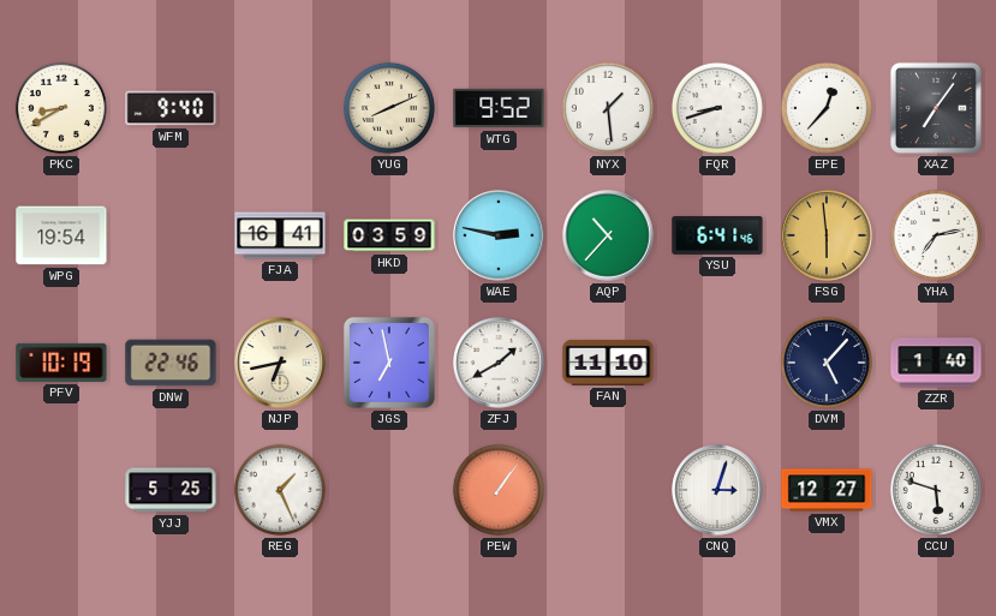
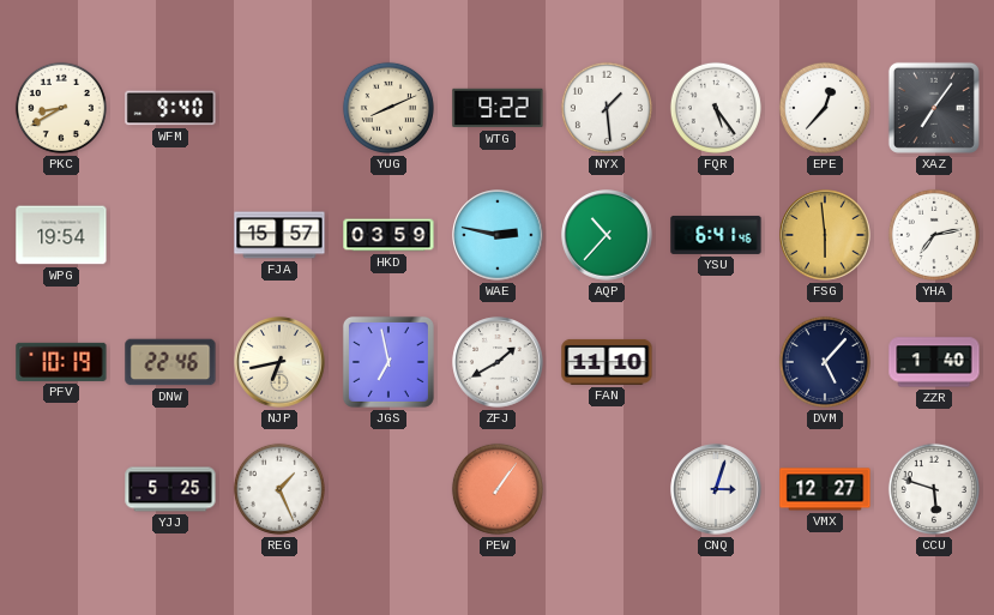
WTG: 9:52 -> 9:22 (498, 108)
FQR: 8:42 -> 5:24 (716, 108)
FJA: 16:41 -> 15:57 (279, 235)
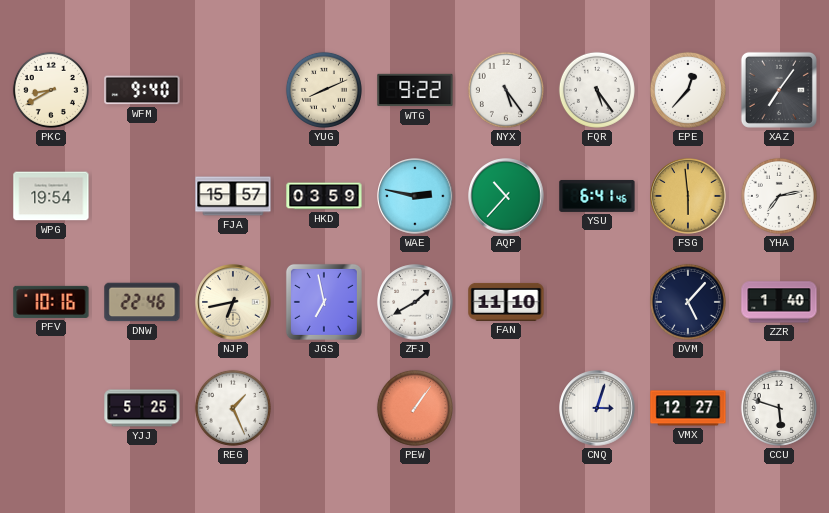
NYX: 1:29 -> 5:24 (506, 90)
PFV: 10:19 -> 10:16 (51, 302)
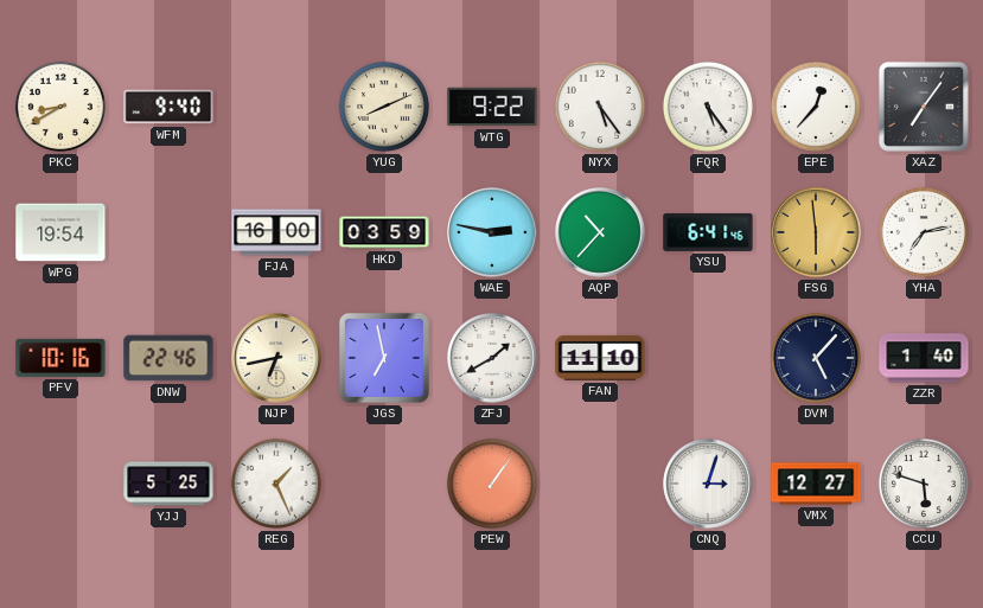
FJA: 15:57 -> 16:00 (276, 232)
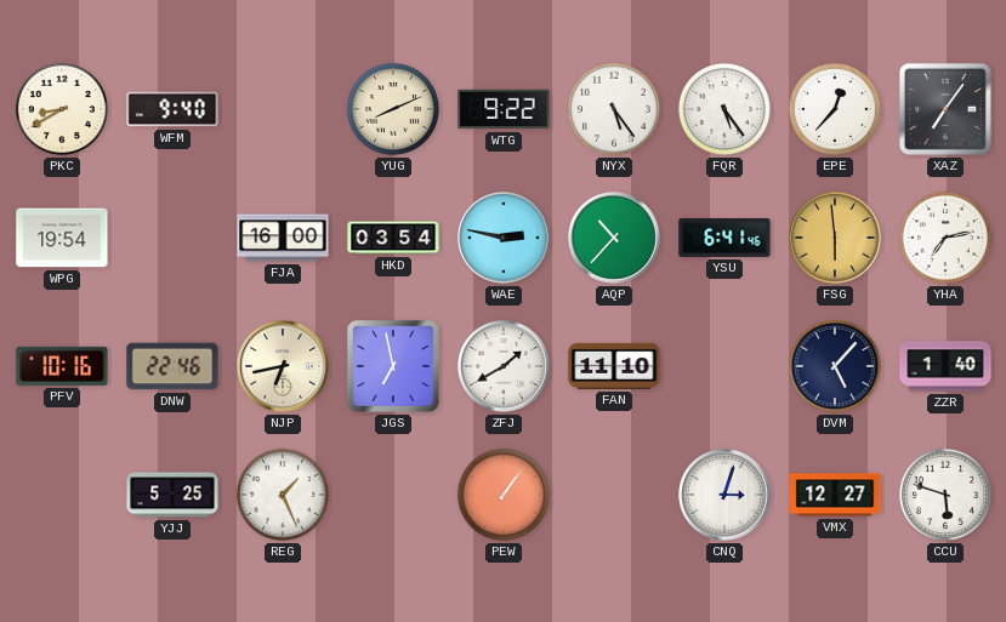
HKD: 03:59 -> 03:54 (393, 238)
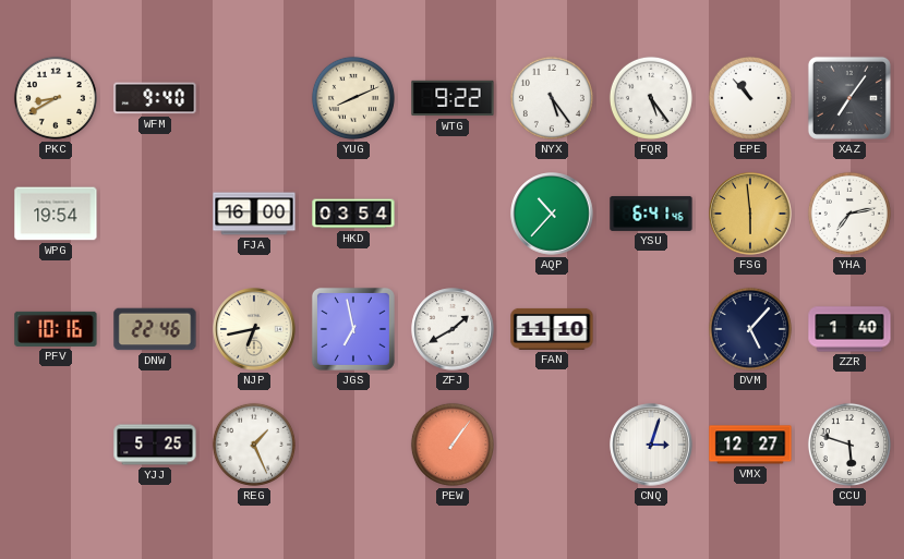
EPE: 12:37 -> 10:53 (750, 98)
WAE: 2:47 -> none (504, 238)
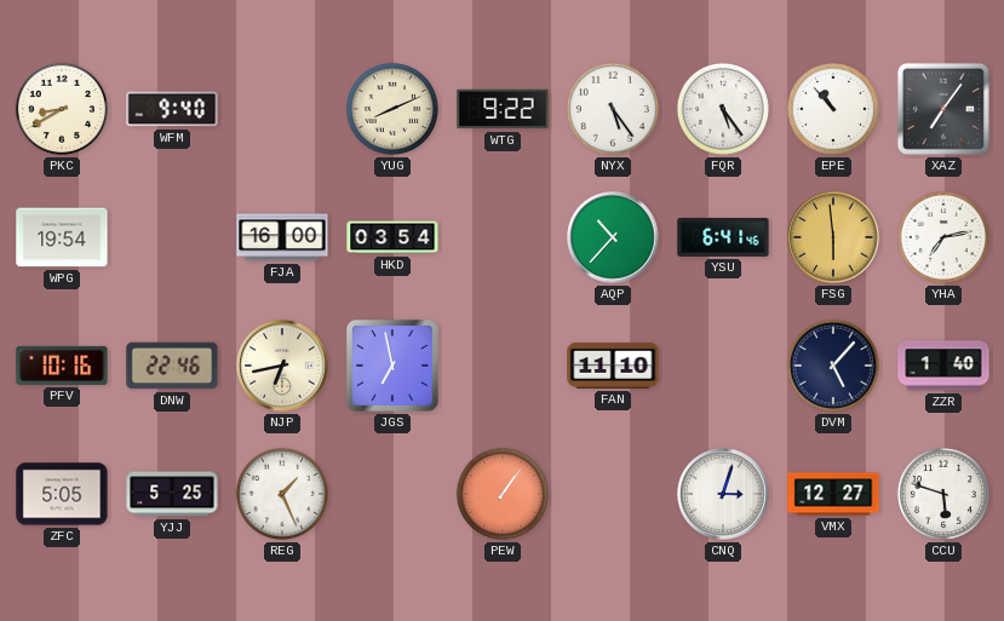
ZFJ: 1:40 -> none (453, 329)
ZFC: none -> 5:05 (62, 494)
